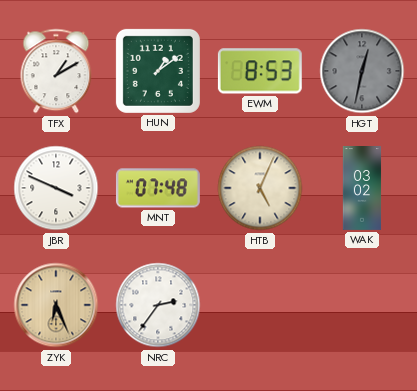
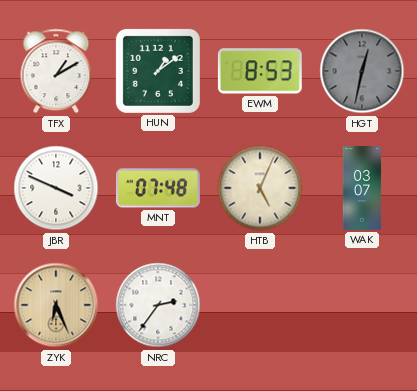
WAK: 03:02 -> 03:07 (362, 189)
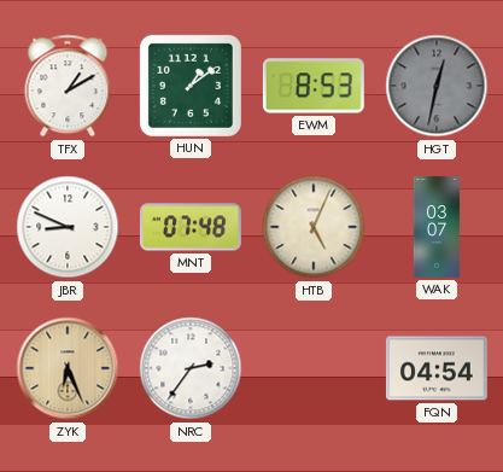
JBR: 3:49 -> 8:49 (68, 227)
FQN: none -> 04:54 (437, 368)
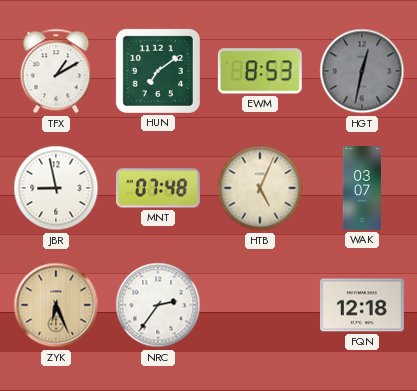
HUN: 1:09 -> 7:09 (158, 71)
JBR: 8:49 -> 8:58 (56, 188)
FQN: 04:54 -> 12:18 (362, 305)
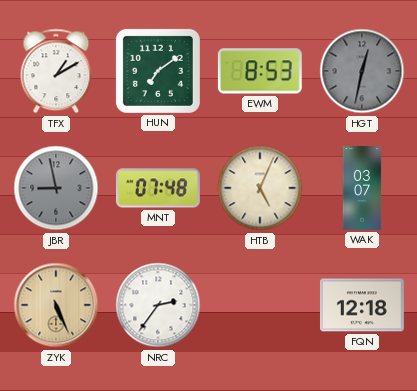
JBR dial: white -> grey (56, 188)
ZYK: 6:26 -> 5:26 (56, 305)
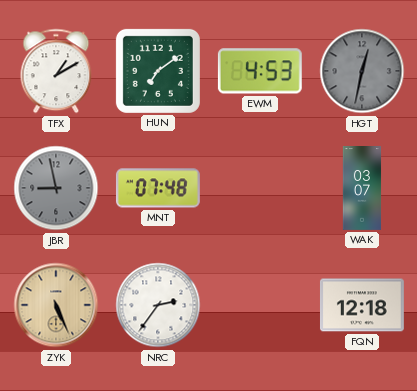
EWM: 8:53 -> 4:53 (260, 71)
HTB: 5:04 -> none (260, 188)
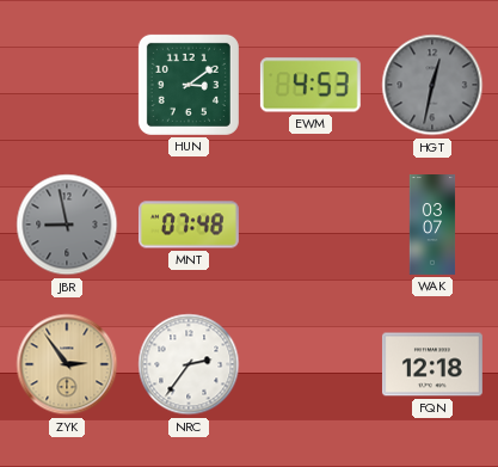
TFX: 1:10 -> none (56, 71)
HUN: 7:09 -> 3:09 (189, 85)
ZYK: 5:26 -> 2:54 (67, 364)
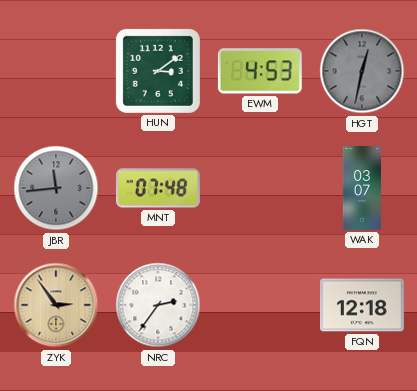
JBR: 8:58 -> 11:44 (56, 188)
